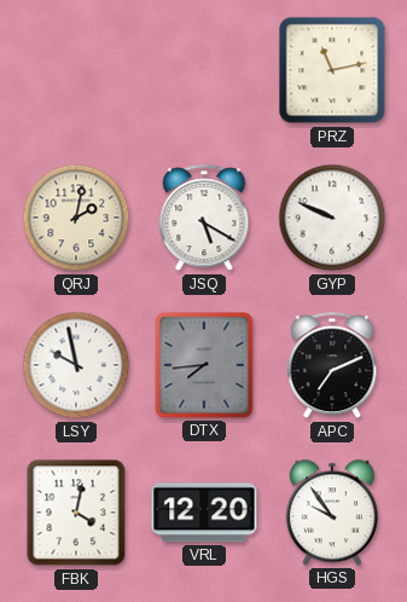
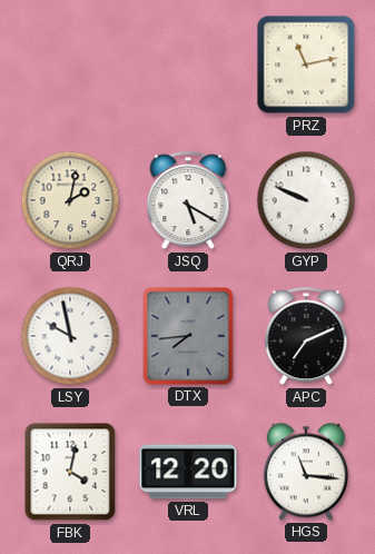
HGS: 9:54 -> 11:16 (306, 472)
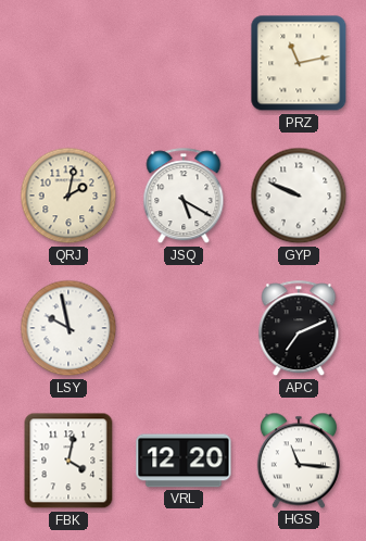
DTX: 7:44 -> none (188, 336)
